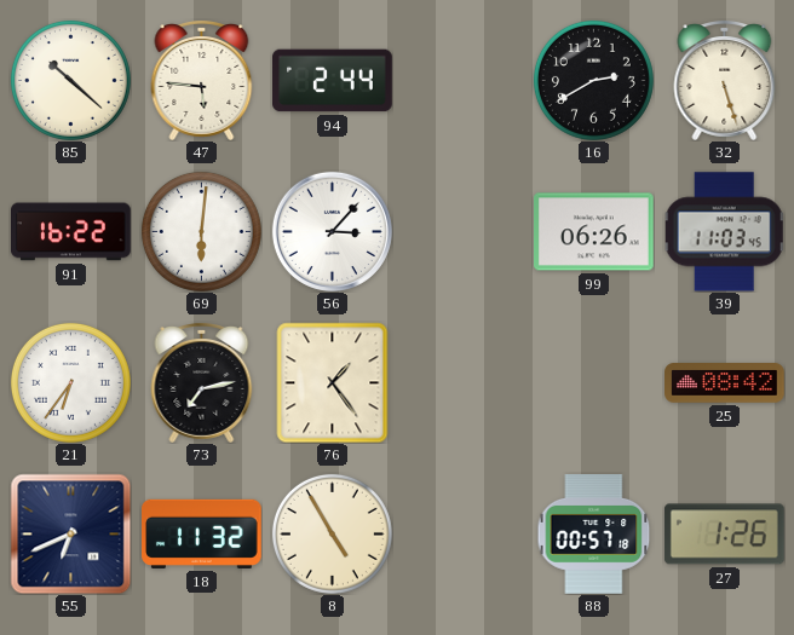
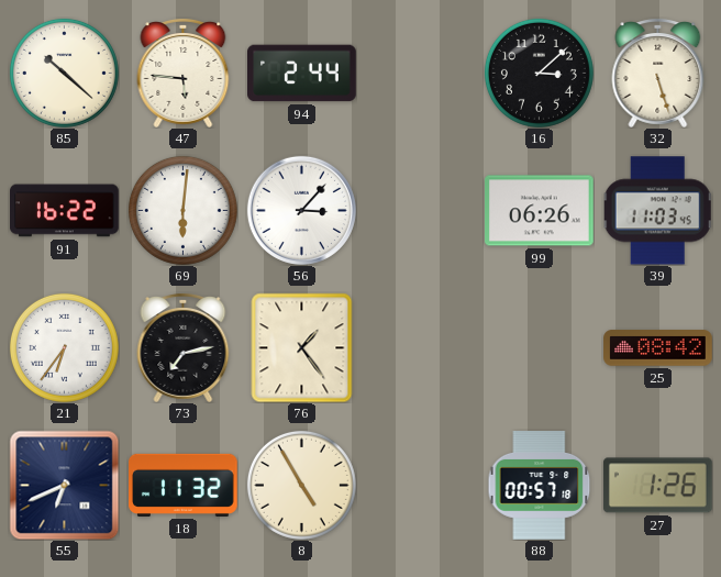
16: 2:40 -> 3:08 (539, 73)
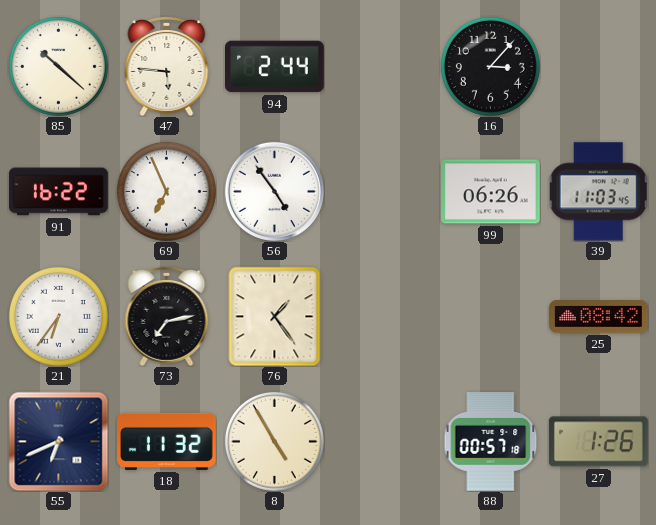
16: 3:08 -> 3:07 (490, 66)
32: 5:27 -> none (658, 74)
69: 6:01 -> 6:56 (166, 191)
56: 3:07 -> 4:54 (274, 191)
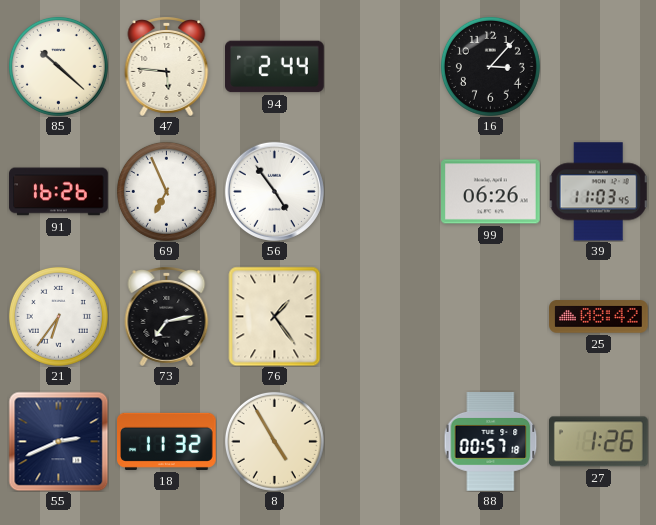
91: 16:22 -> 16:26 (59, 192)
55: 6:41 -> 2:41 (58, 441)
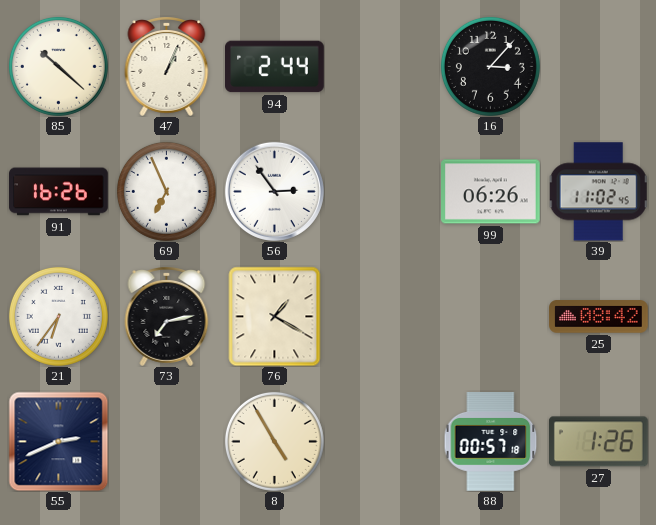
47: 5:46 -> 1:04 (167, 67)
56: 4:54 -> 2:54 (274, 191)
39: 11:03 -> 11:02 (598, 192)
76: 1:24 -> 1:20 (275, 316)
18: 11:32 -> none (167, 441)
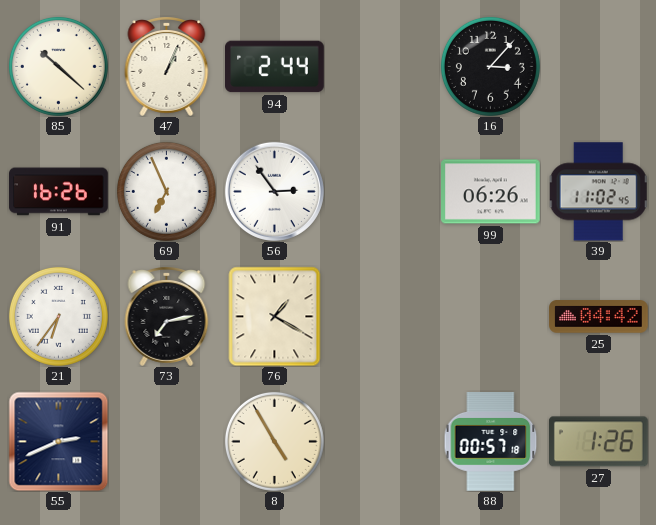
25: 08:42 -> 04:42 (599, 317)
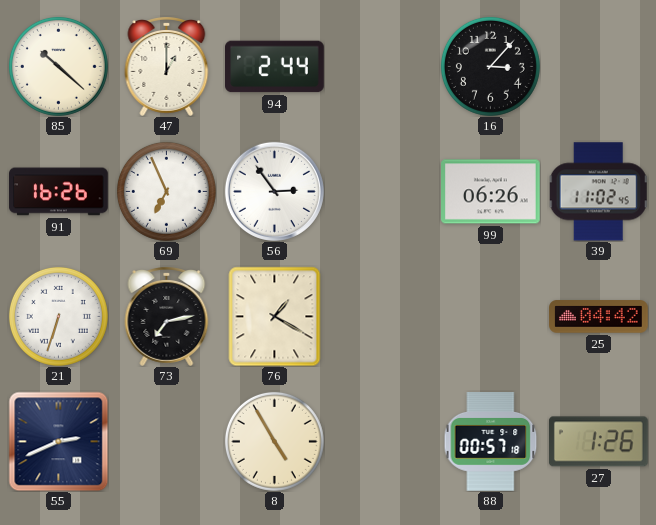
47: 1:04 -> 1:00 (167, 67)
21: 6:36 -> 6:33 (58, 316)
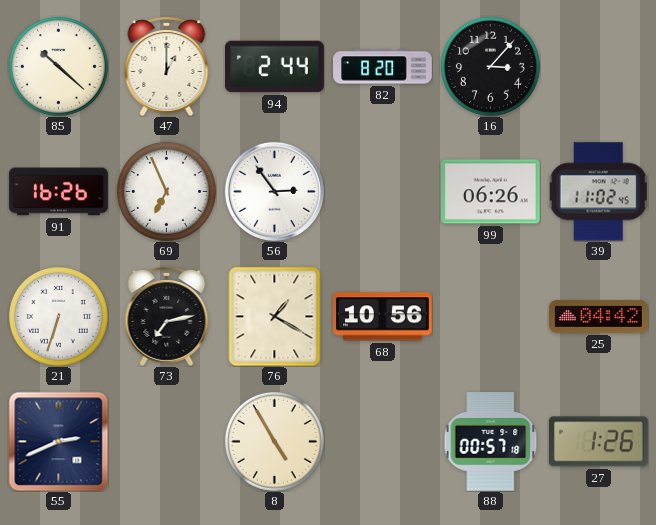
82: none -> 8:20 (383, 67)
68: none -> 10:56 (383, 317)
